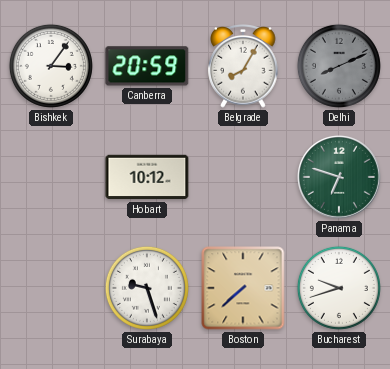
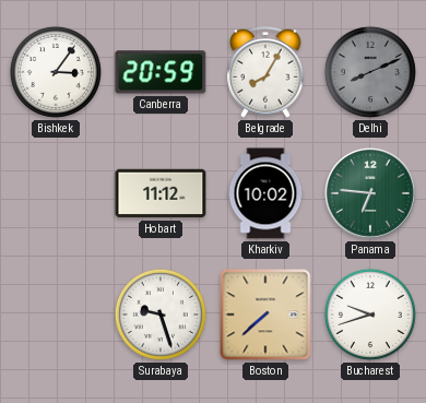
Hobart: 10:12 -> 11:12 (161, 193)
Kharkiv: none -> 10:02 (265, 193)
Panama: 6:48 -> 6:46 (370, 193)
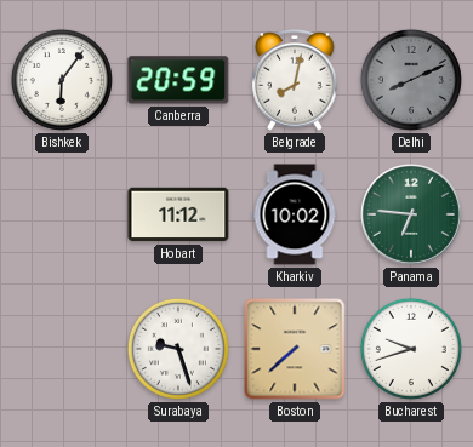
Bishkek: 3:06 -> 6:06 (62, 80)
Belgrade: 8:05 -> 8:02 (295, 80)
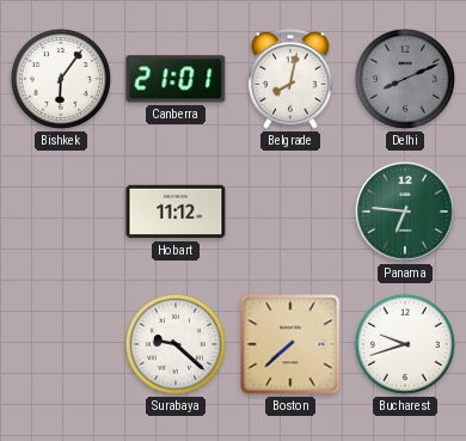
Canberra: 20:59 -> 21:01 (176, 79)
Kharkiv: 10:02 -> none (295, 214)
Surabaya: 9:27 -> 9:22 (176, 344)
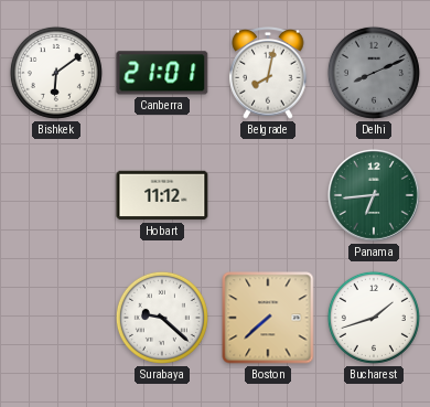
Bishkek: 6:06 -> 6:09 (56, 73)
Panama: 6:46 -> 6:44 (374, 195)
Bucharest: 9:42 -> 1:42 (374, 318)
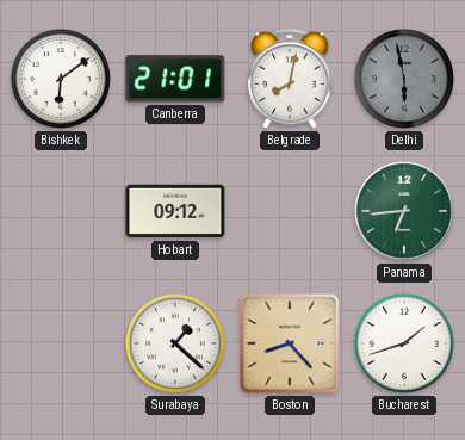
Delhi: 8:11 -> 5:58 (404, 79)
Hobart: 11:12 -> 09:12 (175, 211)
Surabaya: 9:22 -> 1:22 (175, 343)
Boston: 7:38 -> 8:23 (290, 343)
